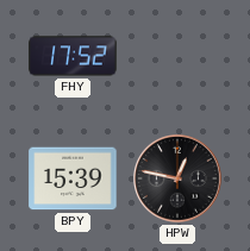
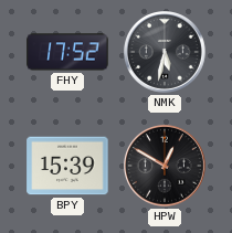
NMK: none -> 5:32 (166, 53)
HPW: 12:47 -> 12:50 (166, 167)
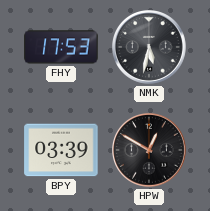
FHY: 17:52 -> 17:53 (61, 47)
BPY: 15:39 -> 03:39 (61, 150)
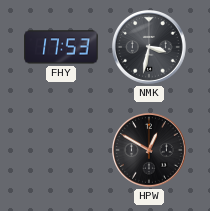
NMK: 5:32 -> 3:32 (150, 48)
BPY: 03:39 -> none (61, 150)
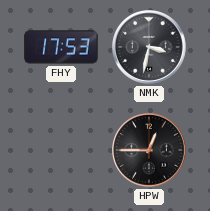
HPW: 12:50 -> 12:45 (150, 151)
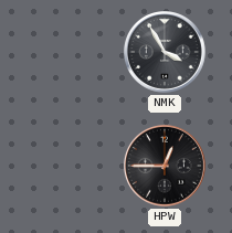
FHY: 17:53 -> none (61, 47)
NMK: 3:32 -> 3:55 (166, 53)
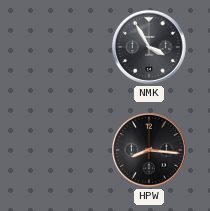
HPW: 12:45 -> 8:16 (150, 151)
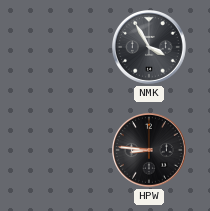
HPW: 8:16 -> 8:46 (150, 151)
